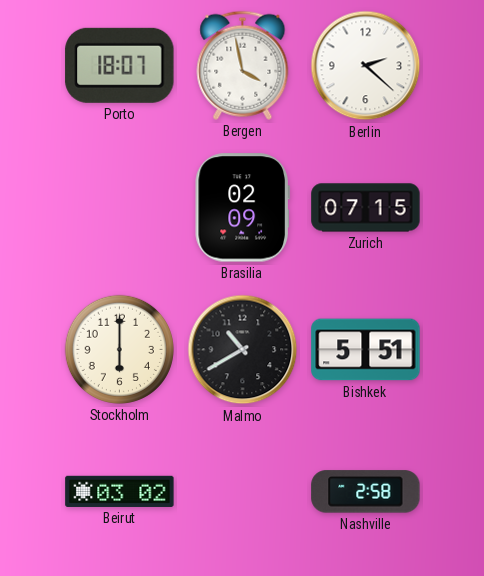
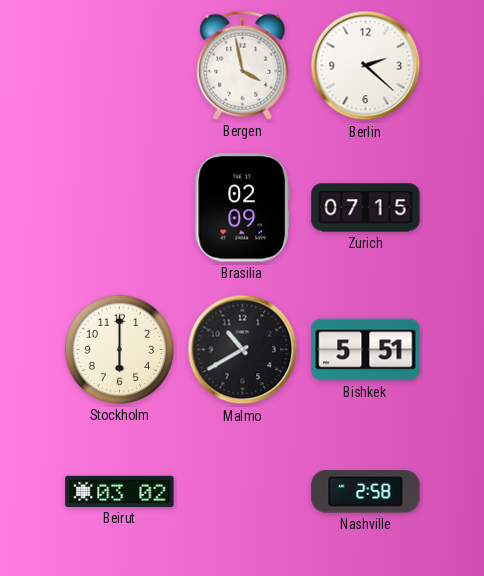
Porto: 18:07 -> none (120, 65)
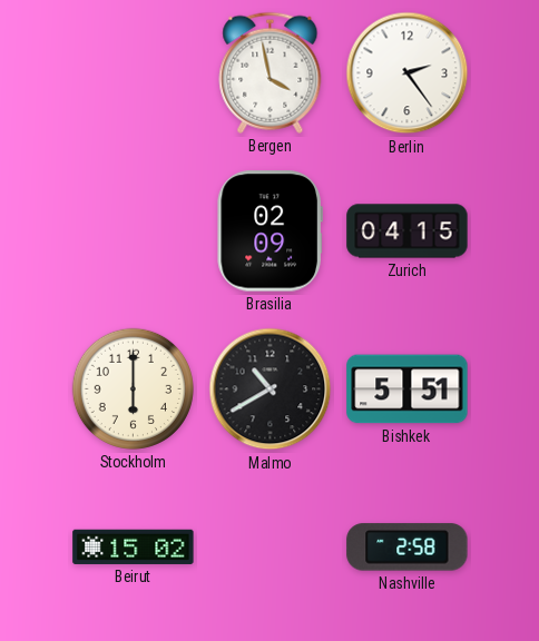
Berlin: 2:22 -> 2:24 (408, 73)
Zurich: 07:15 -> 04:15 (408, 231)
Beirut: 03:02 -> 15:02 (134, 546)
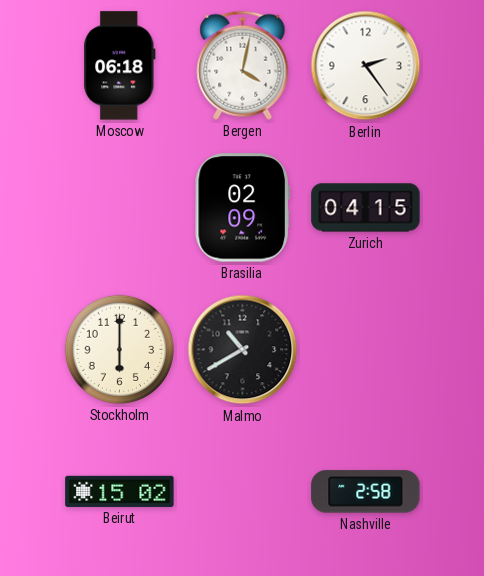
Moscow: none -> 06:18 (120, 66)
Bergen: 3:58 -> 4:02 (243, 65)
Bishkek: 5:51 -> none (408, 389)
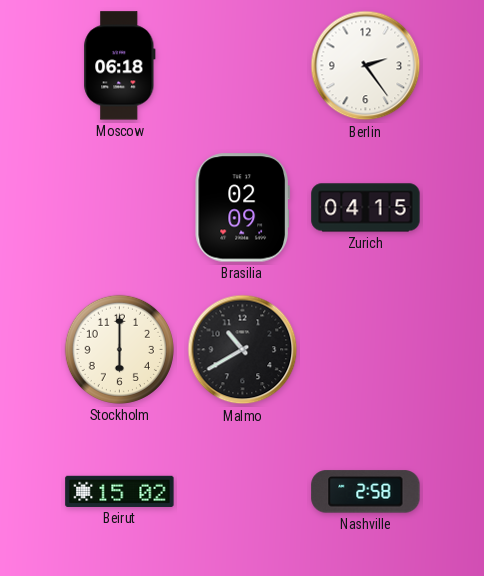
Bergen: 4:02 -> none (243, 65)
